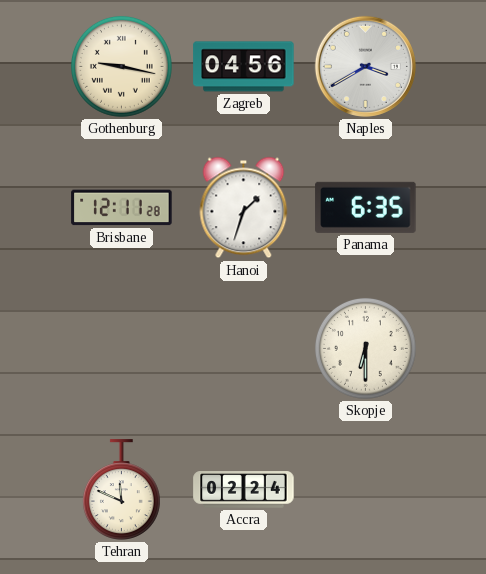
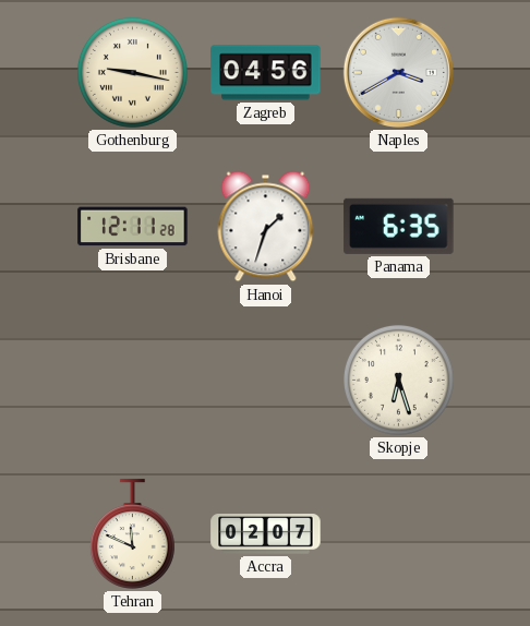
Skopje: 6:30 -> 6:27 (398, 380)
Accra: 02:24 -> 02:07 (266, 534)
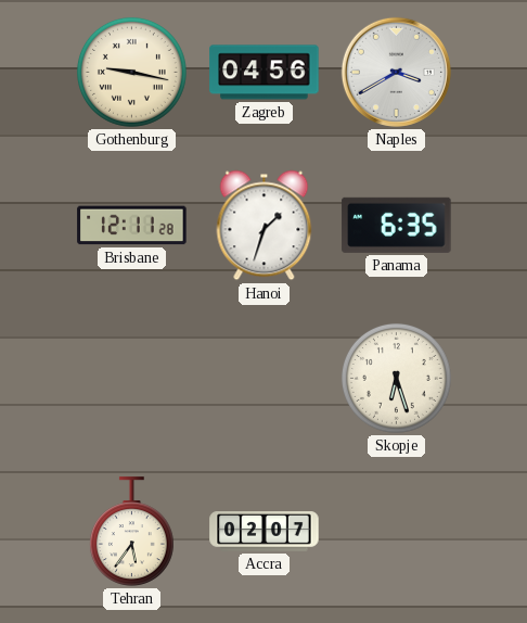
Tehran: 11:49 -> 5:36 (131, 532)
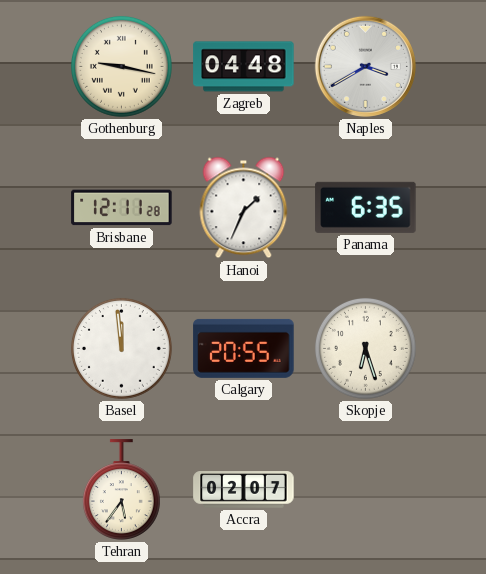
Zagreb: 04:56 -> 04:48 (244, 67)
Hanoi: 1:33 -> 1:34 (244, 208)
Basel: none -> 11:59 (121, 348)
Calgary: none -> 20:55 (244, 348)
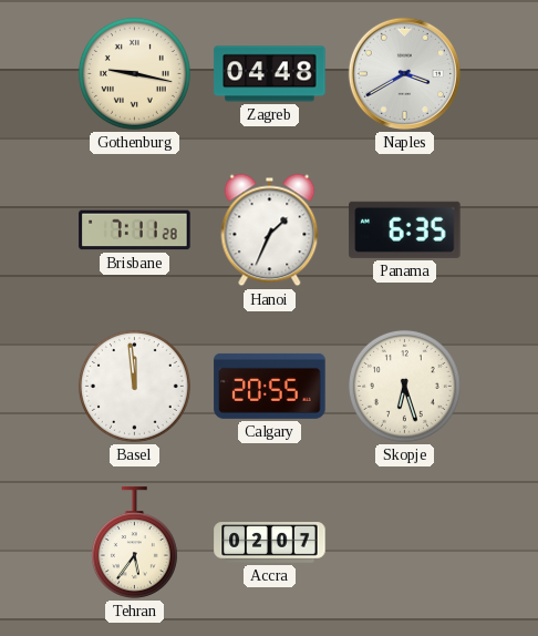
Brisbane: 12:11 -> 7:11 (135, 230)
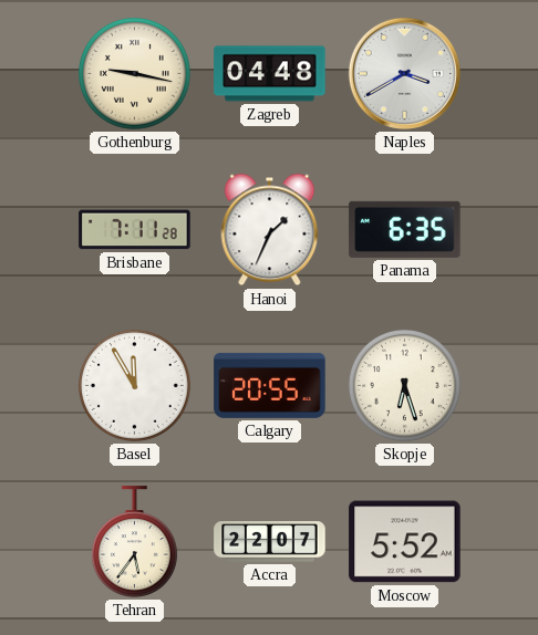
Basel: 11:59 -> 11:55 (134, 385)
Accra: 02:07 -> 22:07 (270, 542)
Moscow: none -> 5:52 (405, 542)
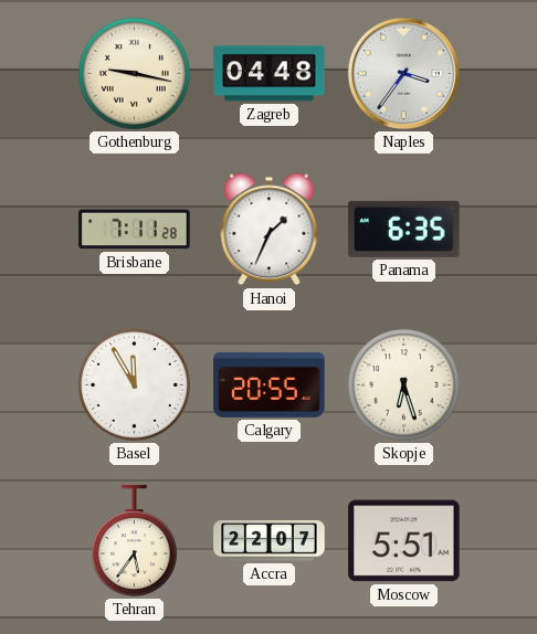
Naples: 3:40 -> 3:36 (403, 73)
Moscow: 5:52 -> 5:51 (404, 541)
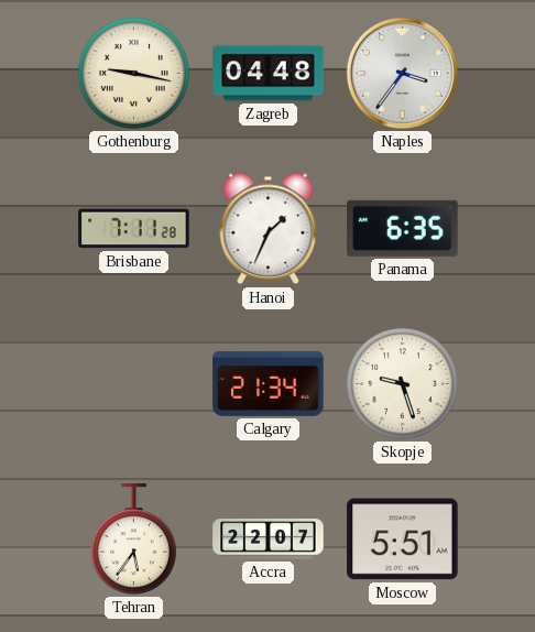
Basel: 11:55 -> none (134, 384)
Calgary: 20:55 -> 21:34 (269, 383)
Skopje: 6:27 -> 9:27 (402, 383)
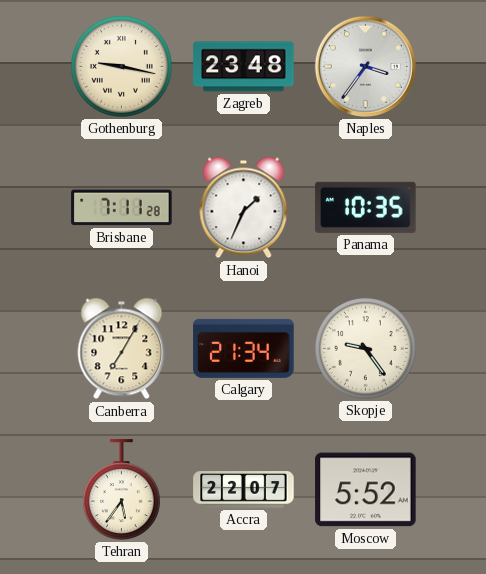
Zagreb: 04:48 -> 23:48 (244, 67)
Panama: 6:35 -> 10:35 (366, 207)
Canberra: none -> 7:05 (122, 349)
Skopje: 9:27 -> 9:24 (365, 348)
Moscow: 5:51 -> 5:52 (366, 490)
